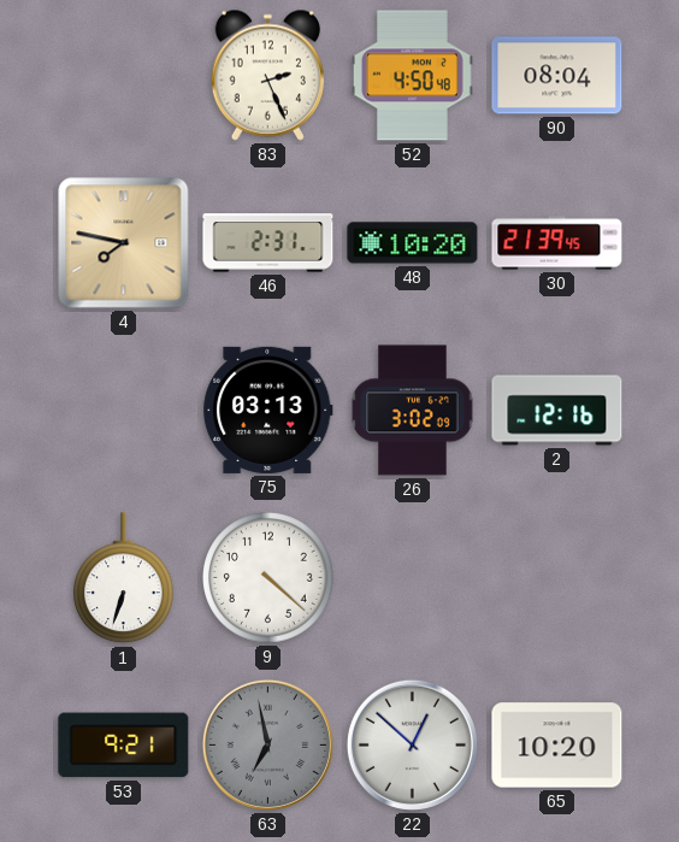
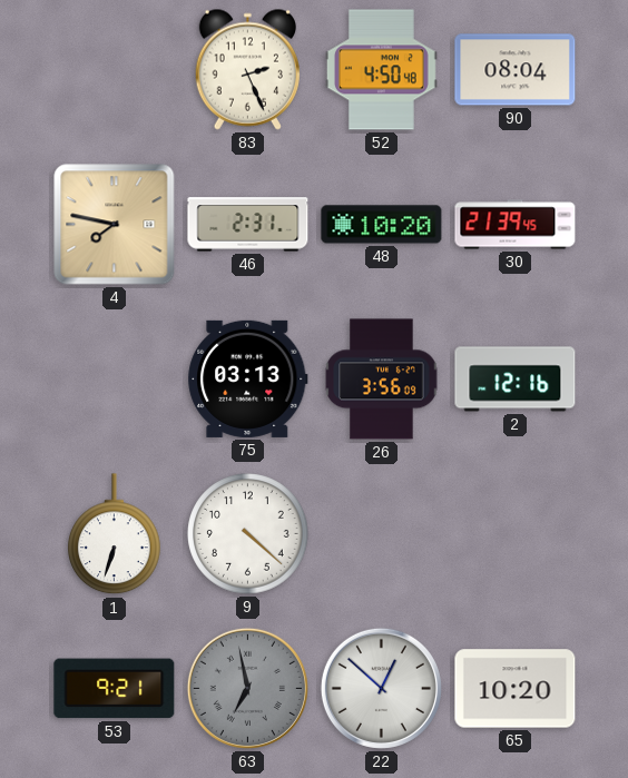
26: 3:02 -> 3:56 (382, 380)
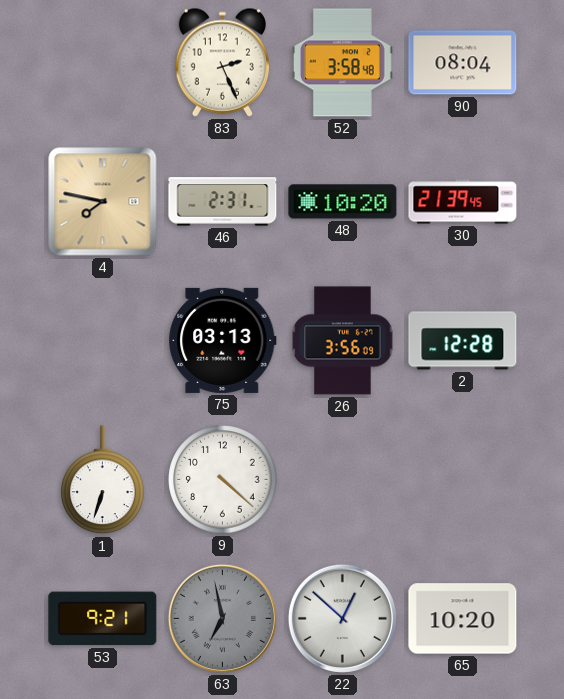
52: 4:50 -> 3:58 (342, 63)
2: 12:16 -> 12:28 (463, 341)
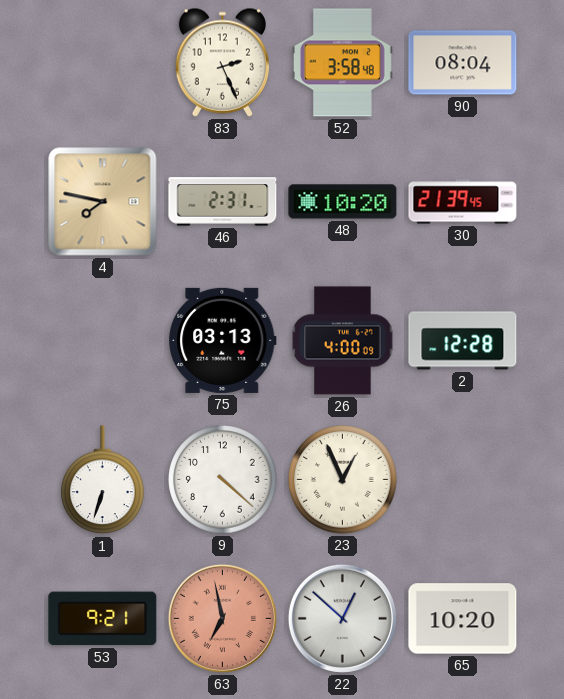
26: 3:56 -> 4:00 (343, 341)
23: none -> 12:56 (343, 480)
63 dial: grey -> salmon (222, 618)
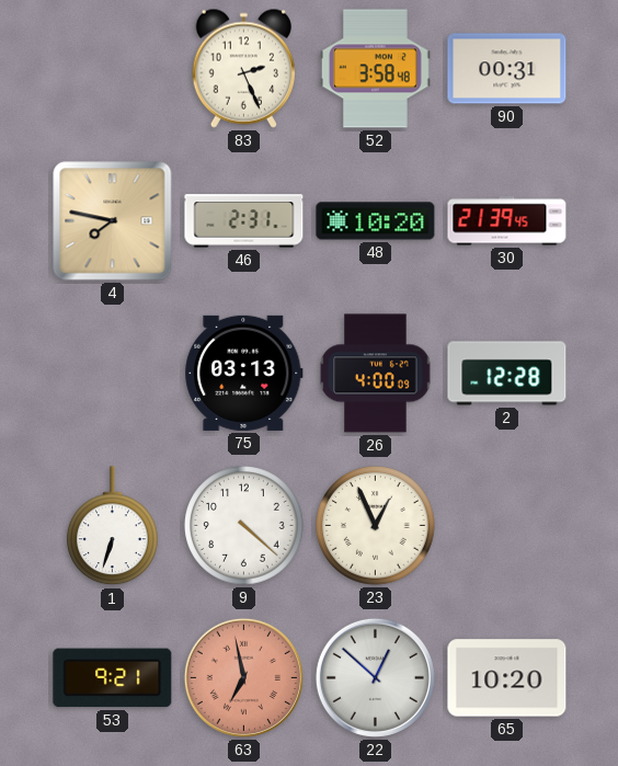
90: 08:04 -> 00:31 (507, 69)
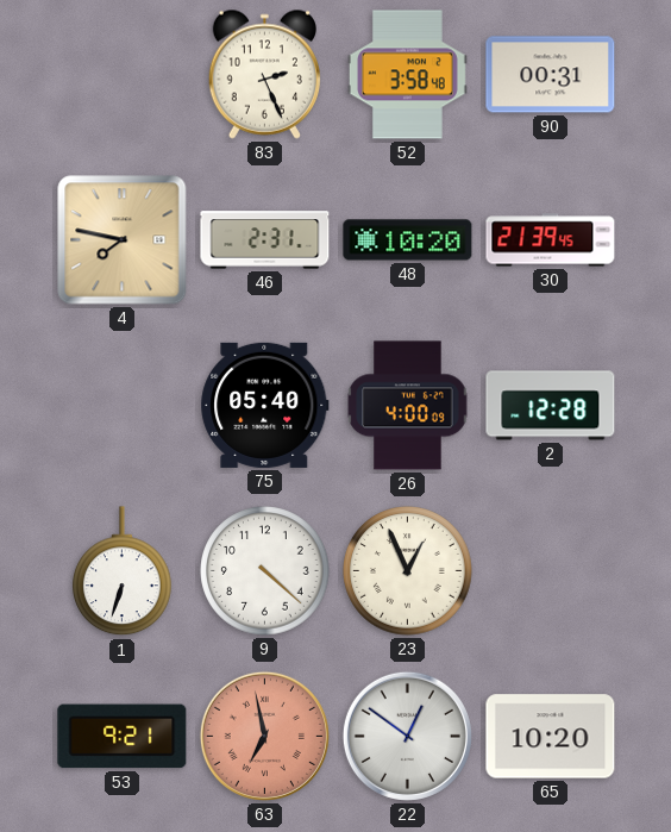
75: 03:13 -> 05:40 (265, 405)
22: 12:52 -> 12:51 (407, 736)
